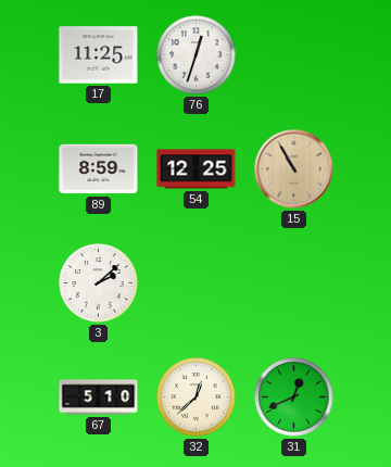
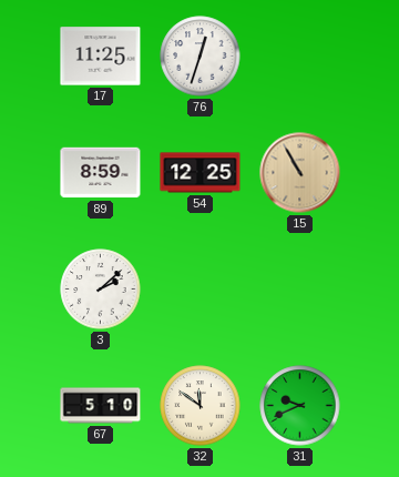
32: 12:38 -> 11:51 (201, 406)
31: 12:41 -> 9:41 (300, 406)
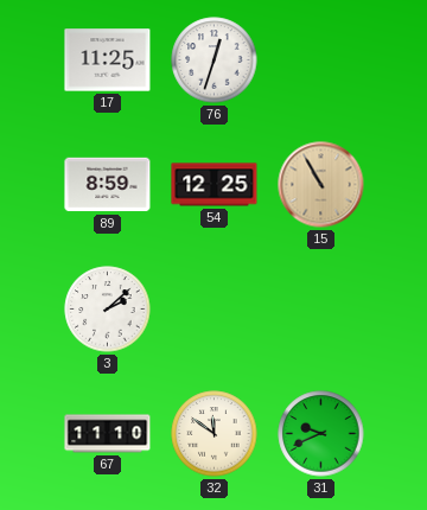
67: 5:10 -> 11:10 (108, 434)
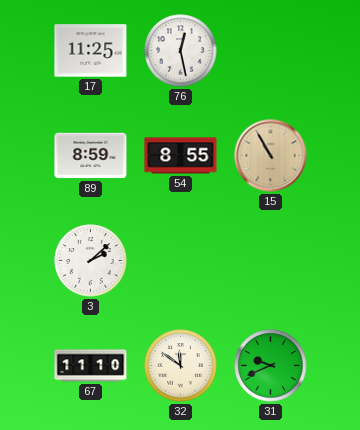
76: 12:33 -> 12:28 (181, 51)
54: 12:25 -> 8:55 (181, 156)
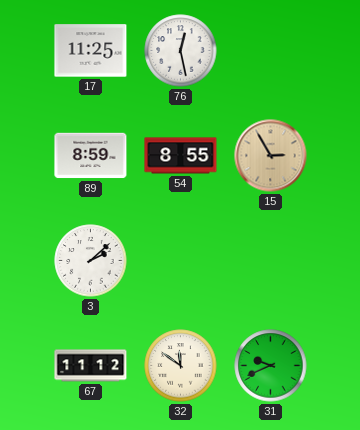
15: 10:55 -> 2:55 (271, 156)
67: 11:10 -> 11:12 (91, 366)
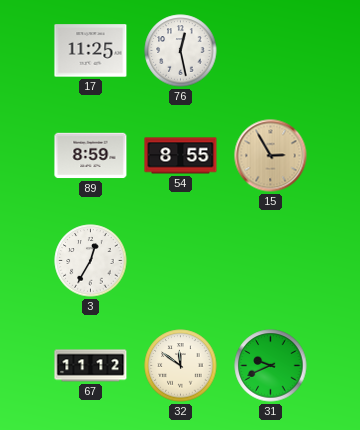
3: 2:08 -> 12:35 (91, 261)
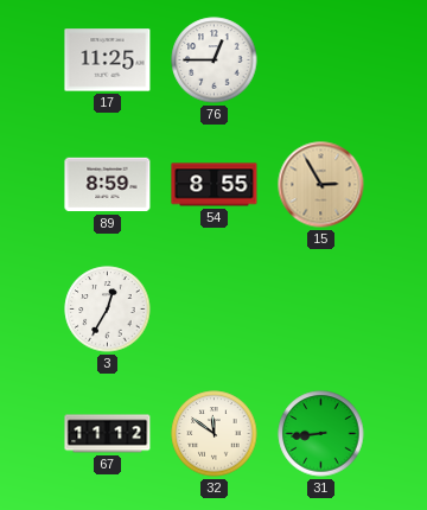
76: 12:28 -> 12:45 (215, 60)
31: 9:41 -> 8:44 (321, 434)
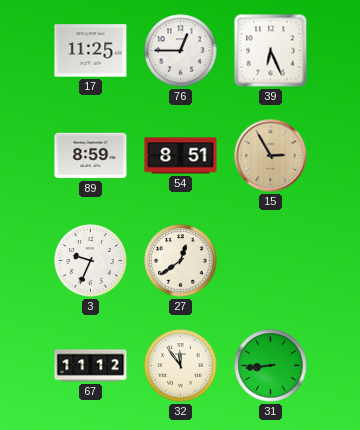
39: none -> 6:26 (271, 51)
54: 8:55 -> 8:51 (181, 156)
3: 12:35 -> 9:34 (91, 261)
27: none -> 12:39 (181, 261)
32: 11:51 -> 11:54 (181, 366)
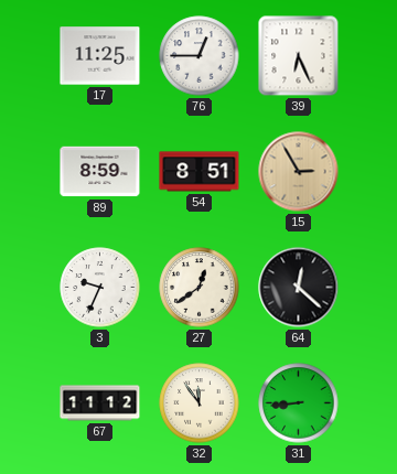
64: none -> 12:22 (299, 288)
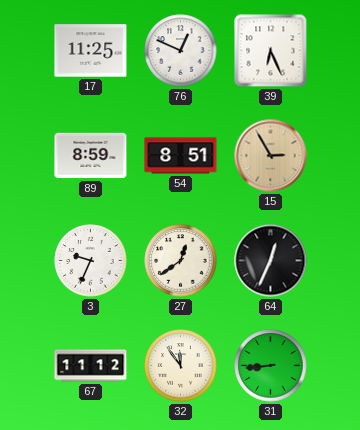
76: 12:45 -> 12:49 (181, 51)
64: 12:22 -> 12:34 (271, 261)
